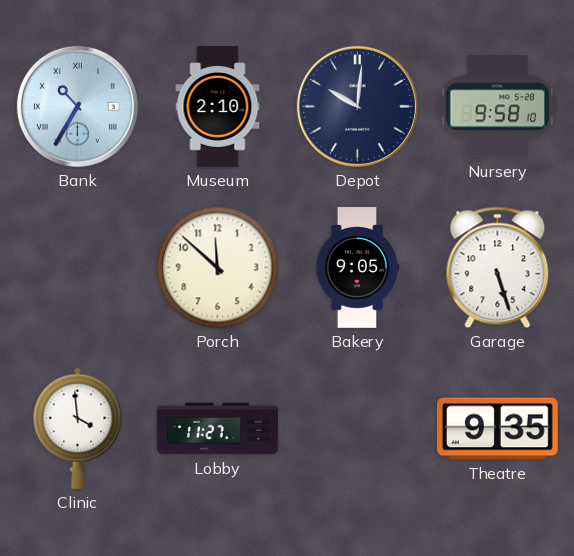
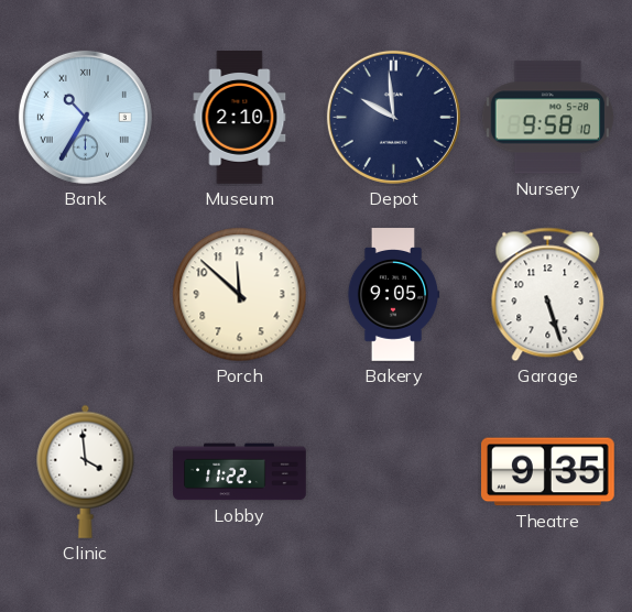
Depot: 10:01 -> 9:59 (393, 117)
Lobby: 11:27 -> 11:22 (240, 472)
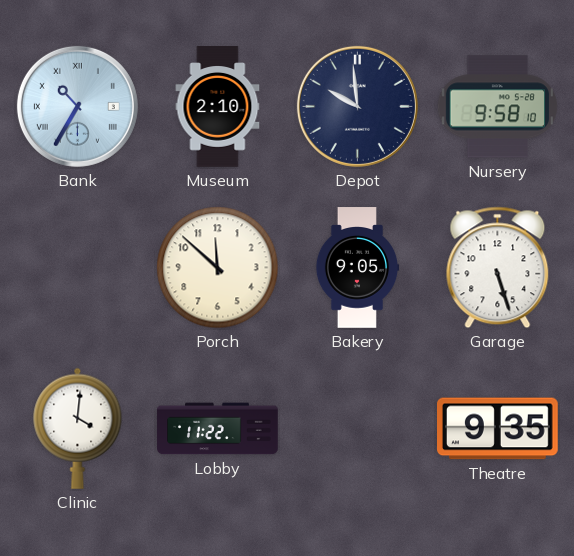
Clinic: 3:59 -> 4:01 (78, 428)
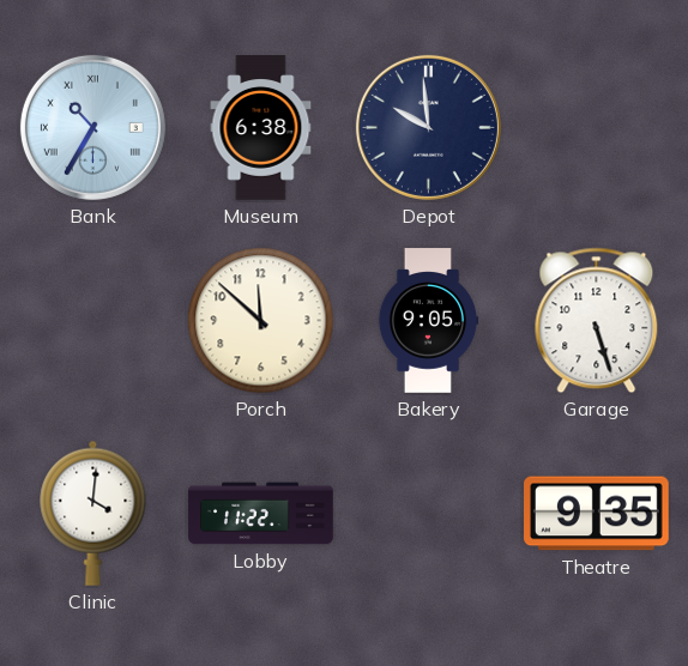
Museum: 2:10 -> 6:38 (261, 128)
Nursery: 9:58 -> none (497, 107)
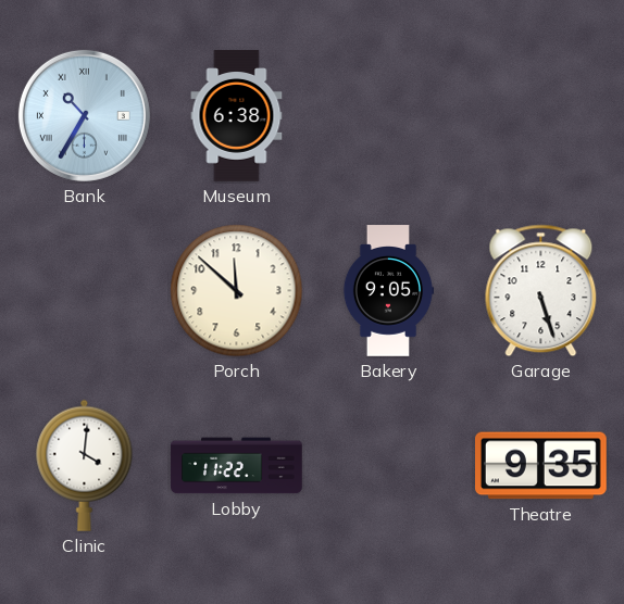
Depot: 9:59 -> none (428, 127)
